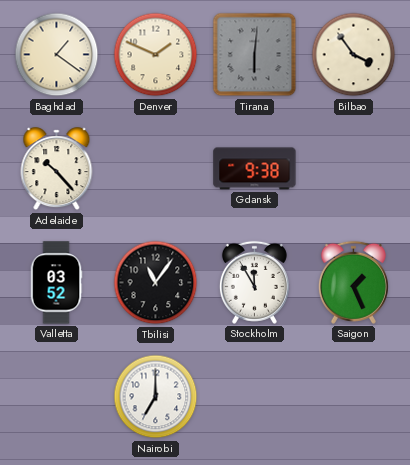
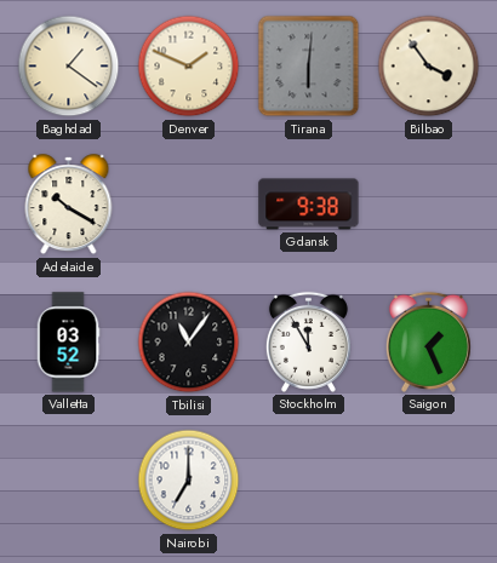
Adelaide: 10:23 -> 10:20 (69, 205)
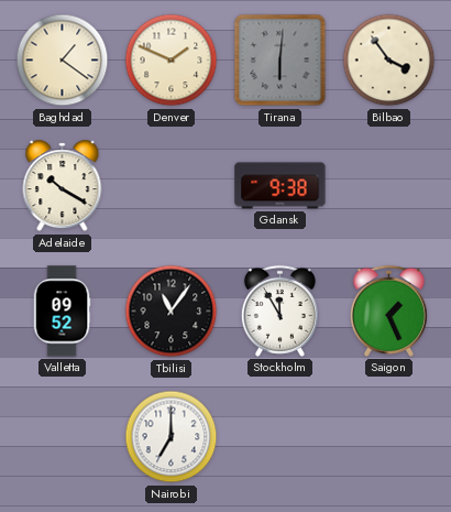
Valletta: 03:52 -> 09:52 (62, 312)
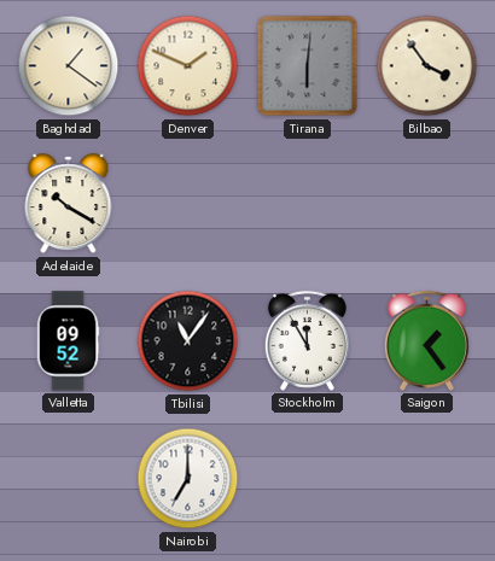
Gdansk: 9:38 -> none (280, 186)
Saigon: 1:26 -> 1:24 (426, 340)
